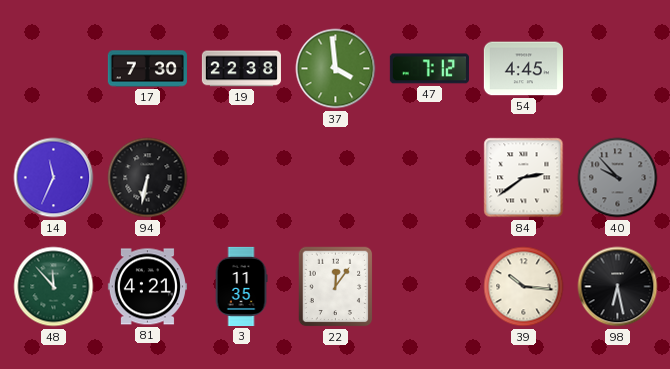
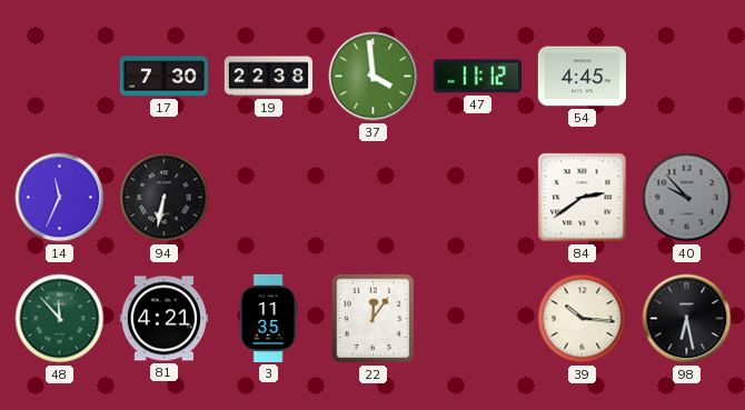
47: 7:12 -> 11:12 (477, 77)
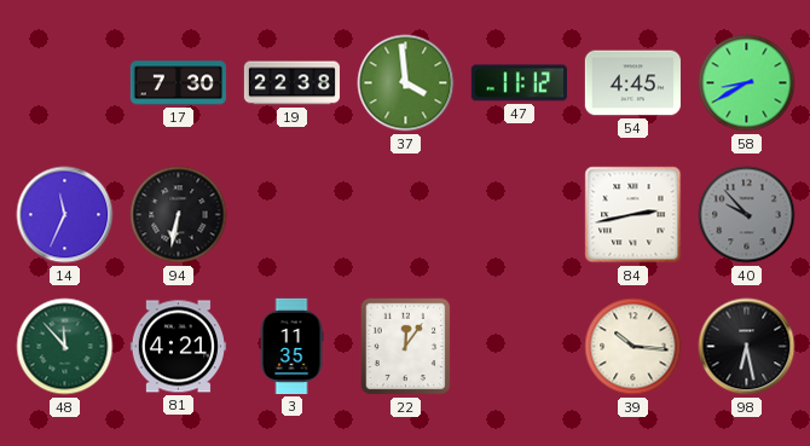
58: none -> 8:40 (747, 83)
84: 2:39 -> 2:43 (633, 215)
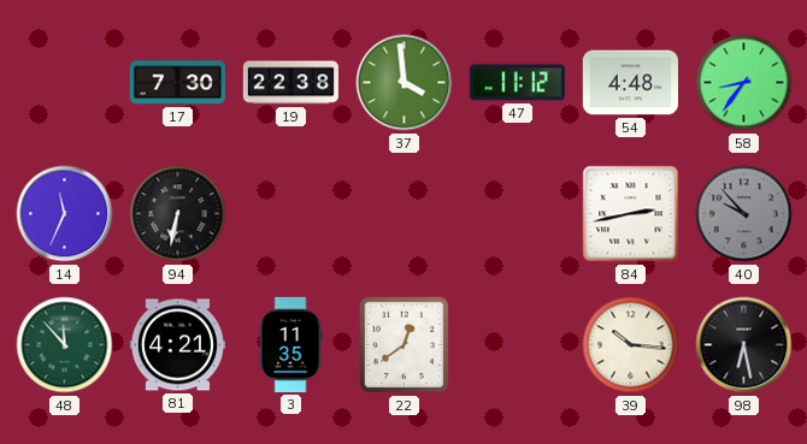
54: 4:45 -> 4:48 (630, 83)
58: 8:40 -> 8:36 (744, 83)
22: 12:06 -> 12:39 (405, 345)
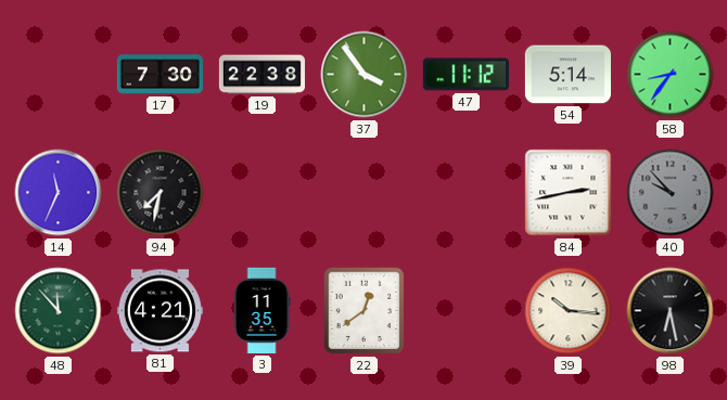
37: 3:59 -> 3:54 (365, 75)
54: 4:48 -> 5:14 (567, 75)
94: 6:32 -> 7:32 (161, 193)
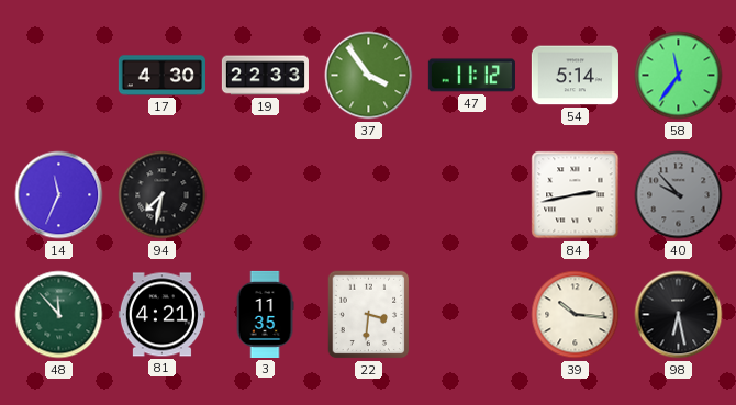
17: 7:30 -> 4:30 (161, 76)
19: 22:38 -> 22:33 (265, 76)
58: 8:36 -> 11:36 (679, 76)
22: 12:39 -> 3:31 (369, 315)
